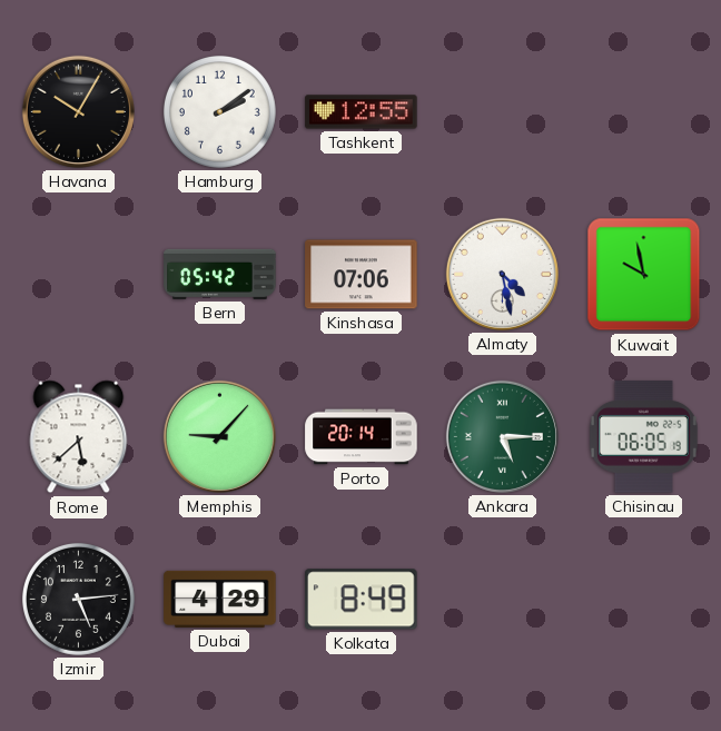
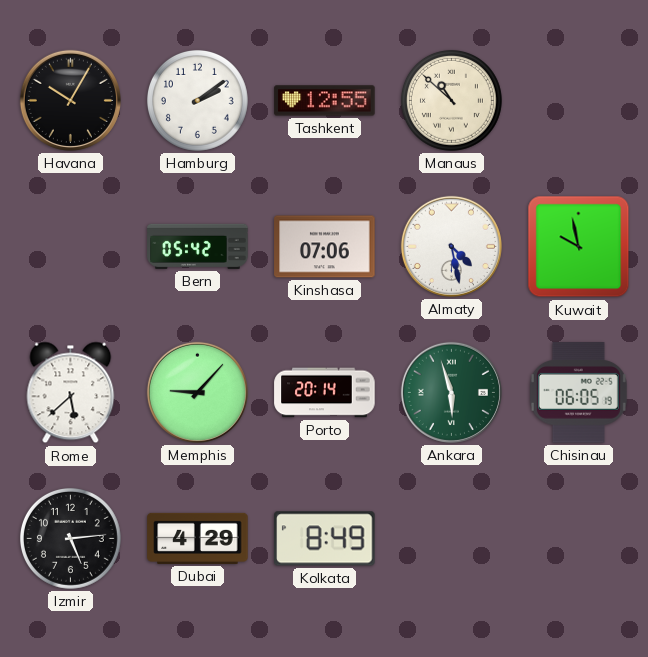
Manaus: none -> 10:52 (451, 100)
Ankara: 5:15 -> 5:57 (451, 392)
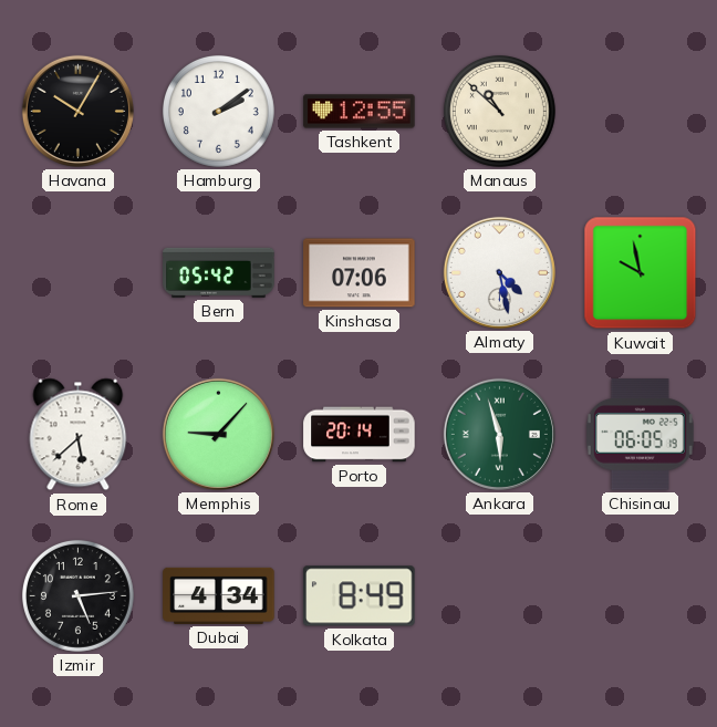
Dubai: 4:29 -> 4:34 (219, 595)
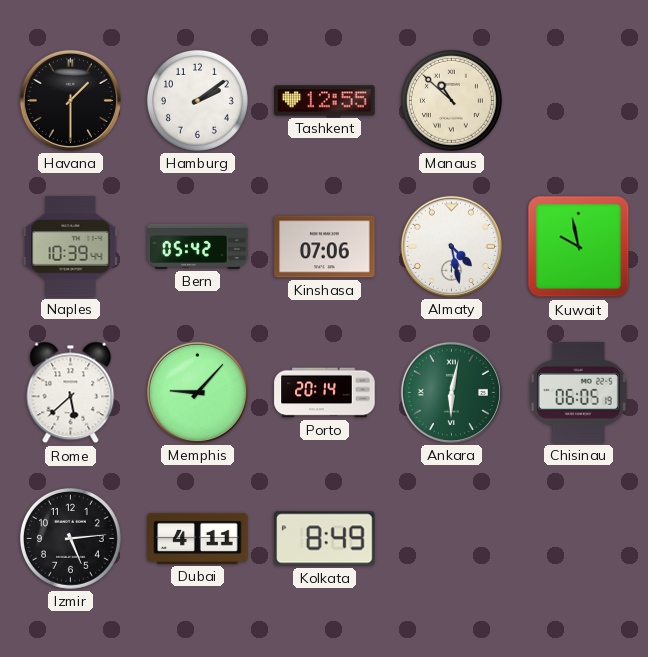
Havana: 10:05 -> 1:30 (70, 100)
Naples: none -> 10:39 (71, 247)
Ankara: 5:57 -> 6:02 (451, 392)
Dubai: 4:34 -> 4:11 (198, 538)
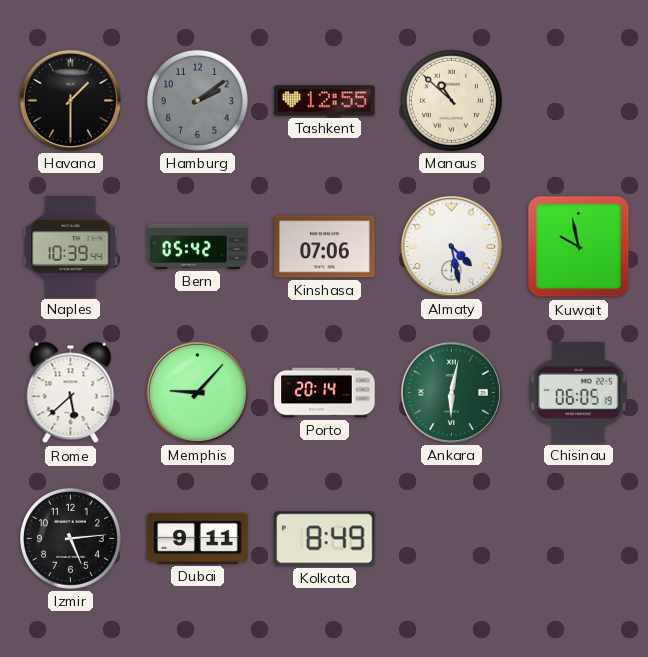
Hamburg dial: white -> grey (197, 100)
Dubai: 4:11 -> 9:11 (198, 538)
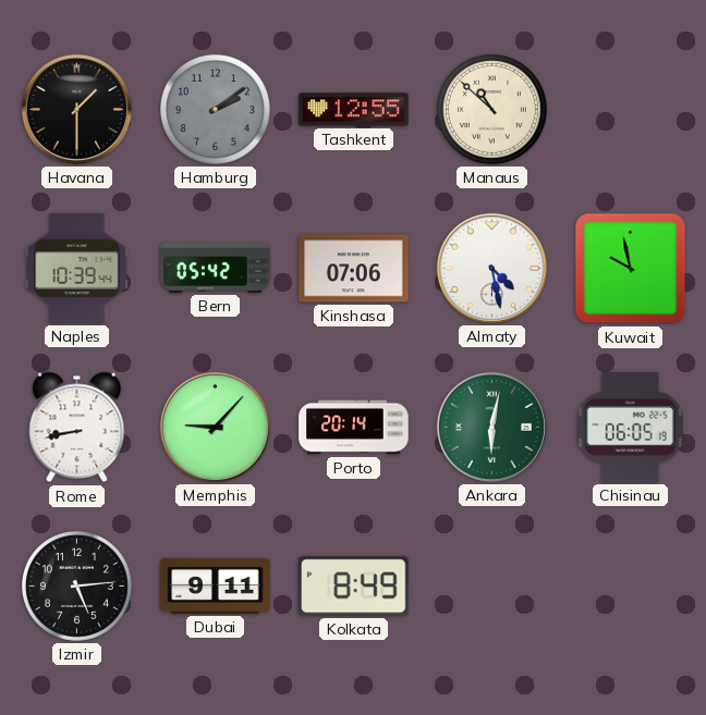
Rome: 5:38 -> 8:43 (77, 428)
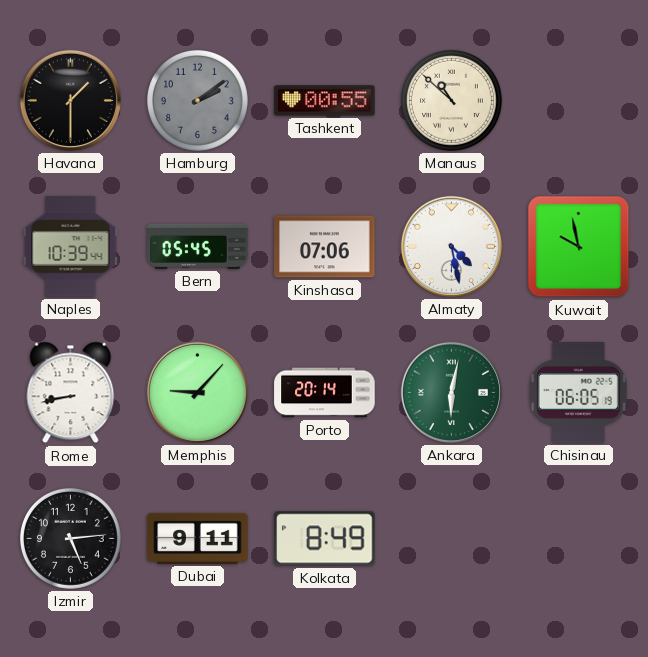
Tashkent: 12:55 -> 00:55 (325, 101)
Bern: 05:42 -> 05:45 (198, 246)
